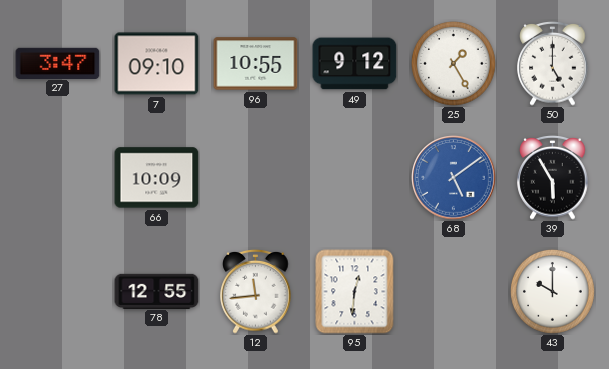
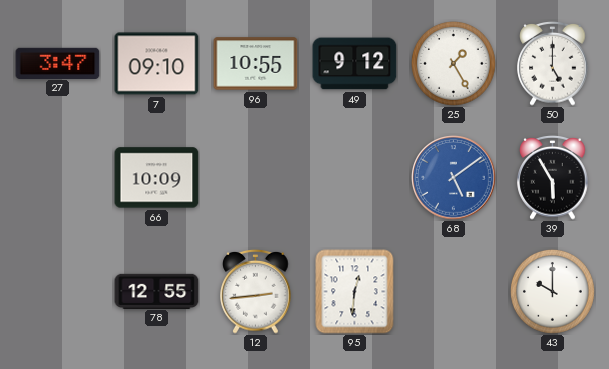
12: 11:44 -> 2:44 (256, 292)
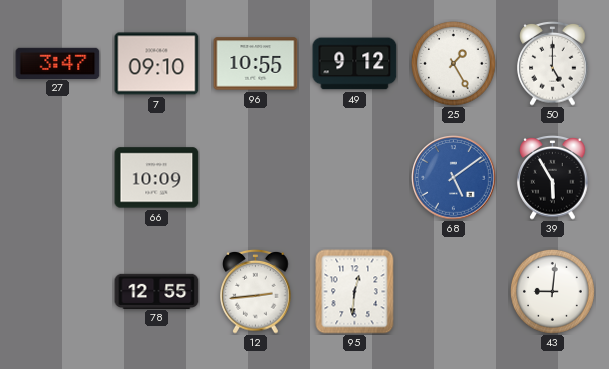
43: 10:00 -> 9:01 (552, 291)
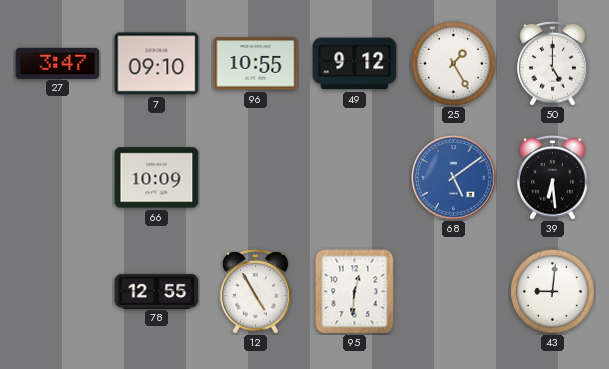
39: 5:55 -> 6:29 (553, 178)
12: 2:44 -> 4:55 (256, 292)
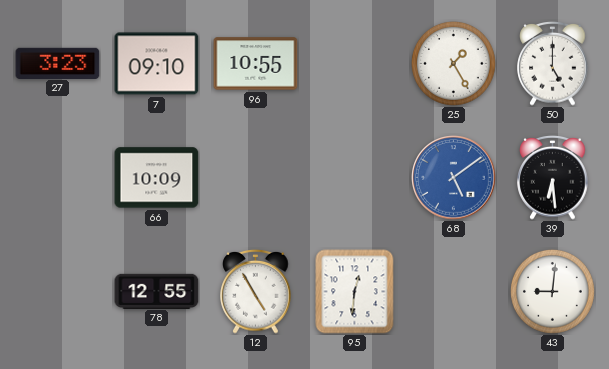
27: 3:47 -> 3:23 (58, 63)
49: 9:12 -> none (355, 64)
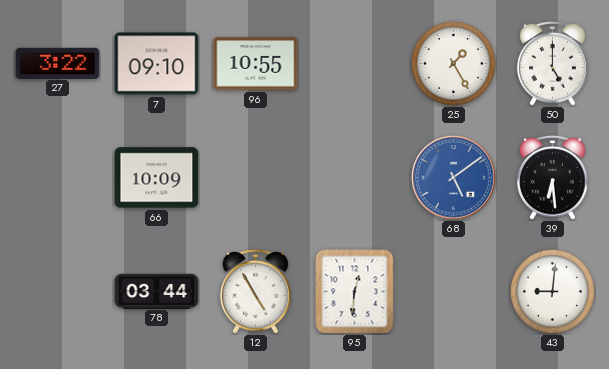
27: 3:23 -> 3:22 (58, 63)
78: 12:55 -> 03:44 (157, 291)
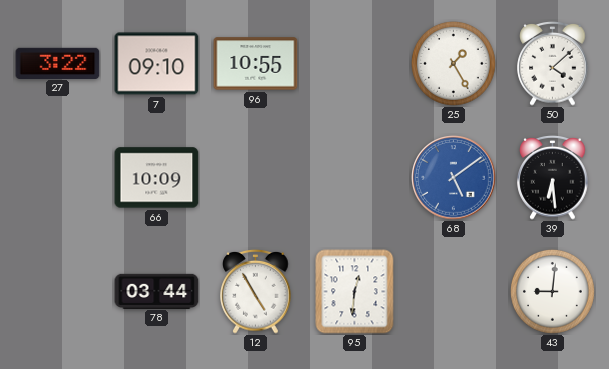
50: 5:00 -> 4:08 (553, 64)
